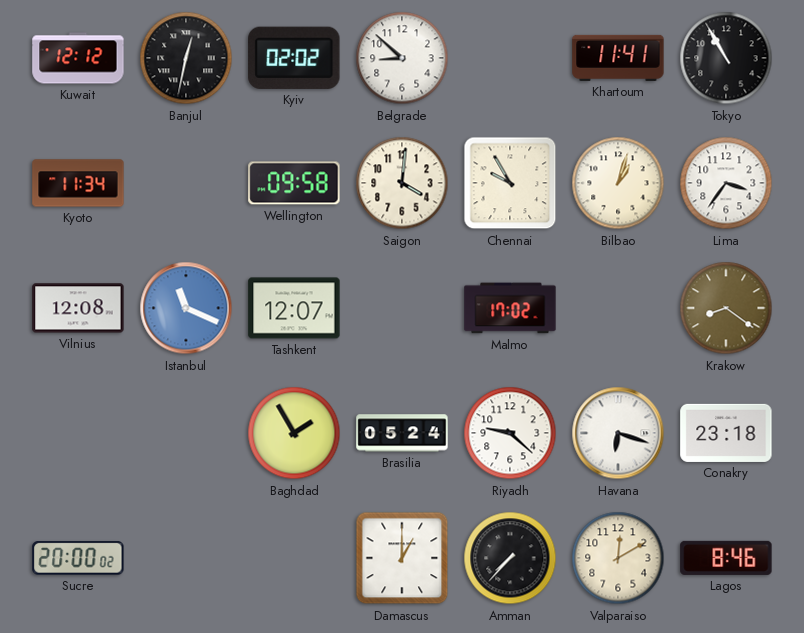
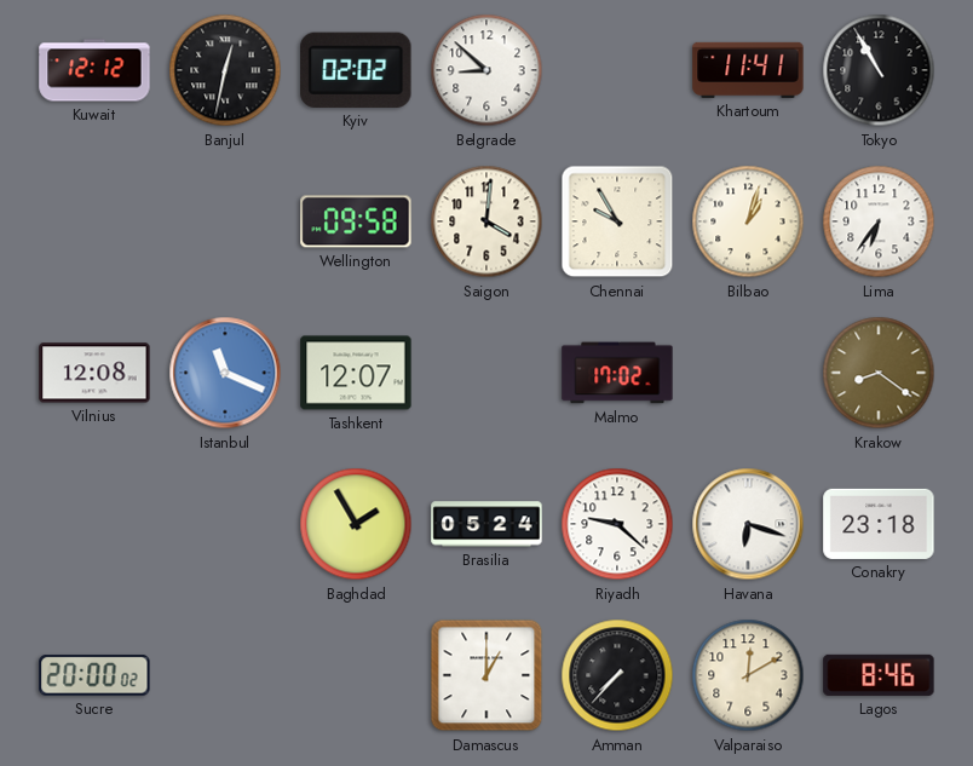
Kyoto: 11:34 -> none (78, 183)
Lima: 3:36 -> 6:36 (879, 221)
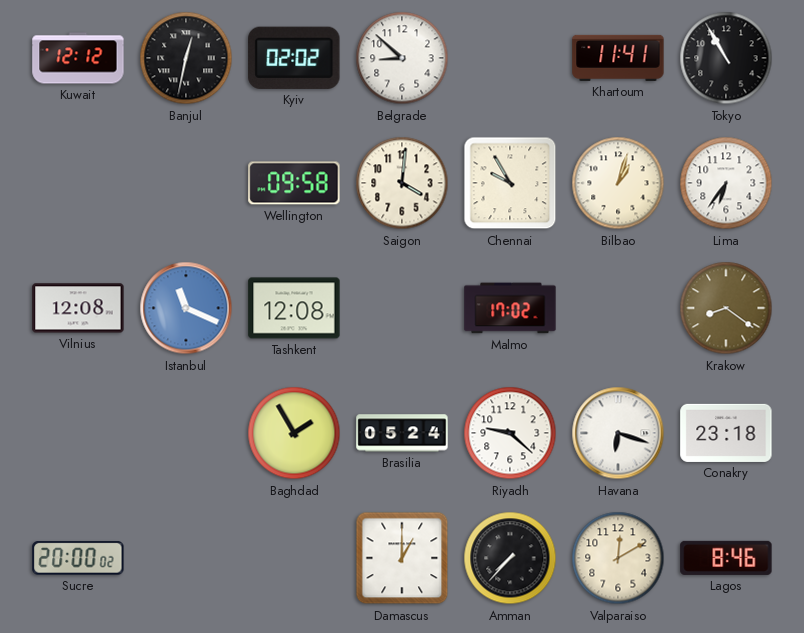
Tashkent: 12:07 -> 12:08 (294, 308)
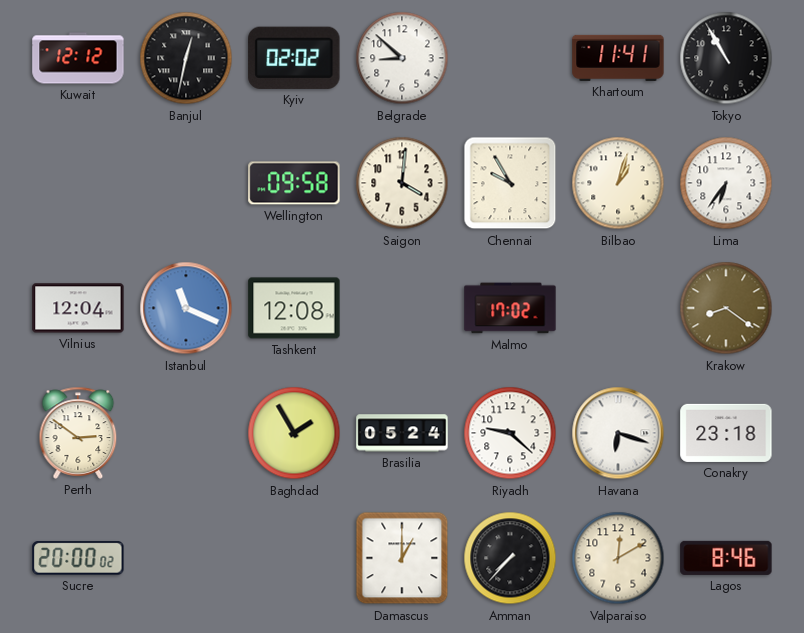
Vilnius: 12:08 -> 12:04 (78, 308)
Perth: none -> 2:51 (78, 433)
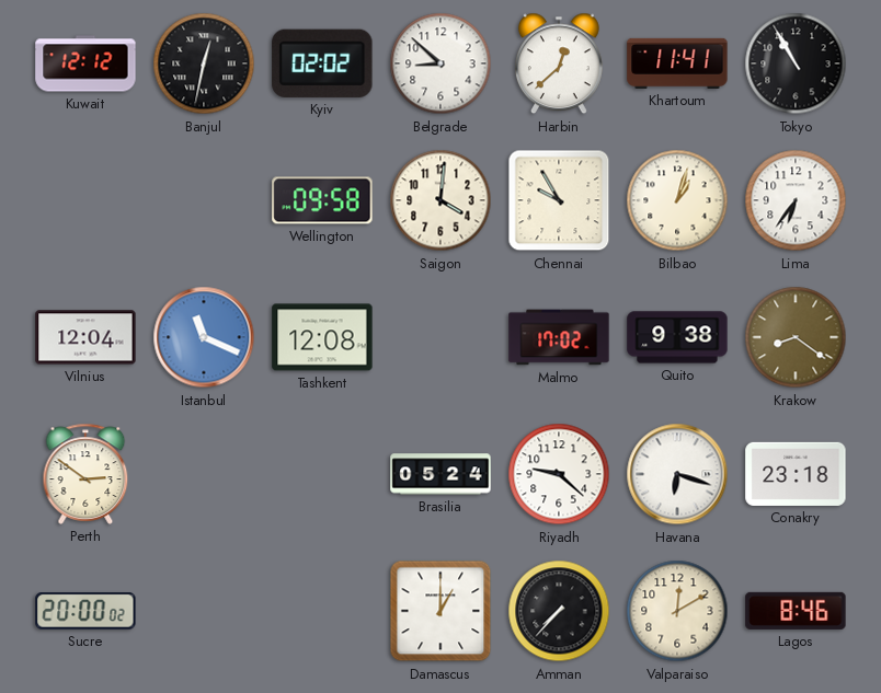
Harbin: none -> 12:38 (559, 63)
Quito: none -> 9:38 (677, 337)
Baghdad: 1:55 -> none (294, 433)
